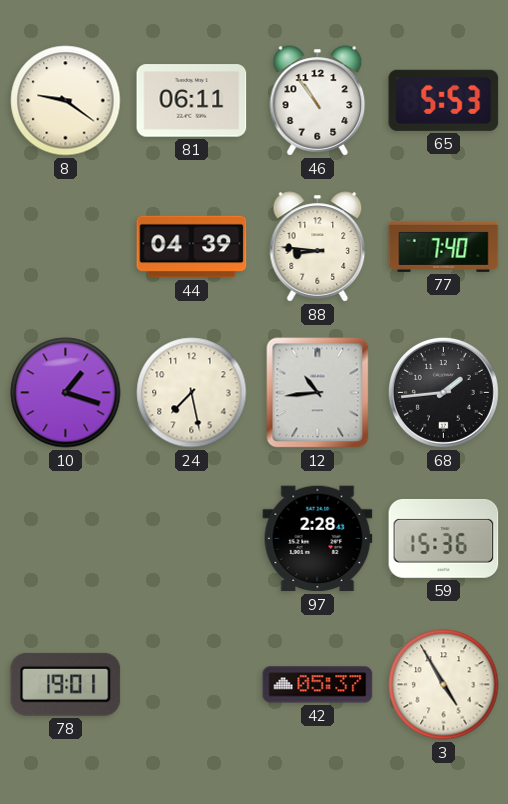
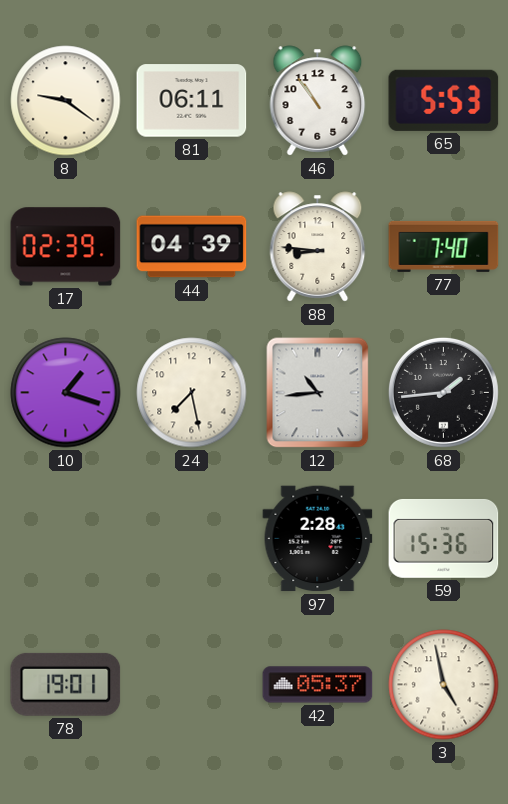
17: none -> 02:39 (66, 247)
3: 4:55 -> 4:58 (444, 685)
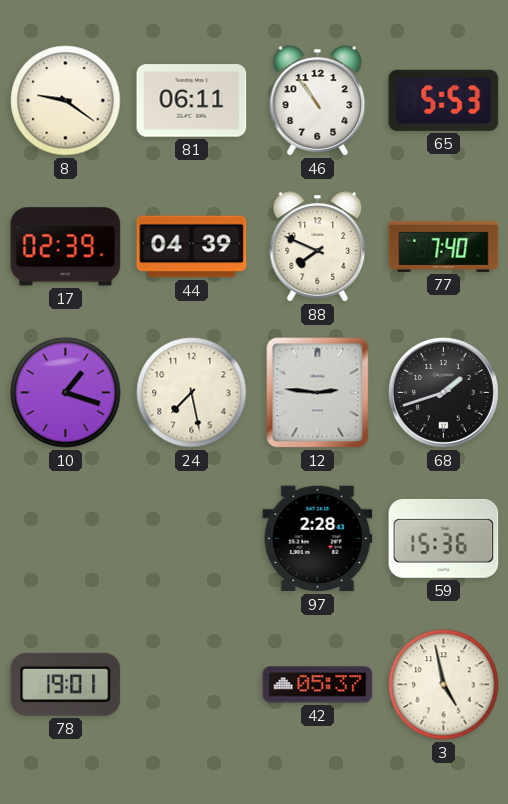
88: 8:46 -> 7:49 (318, 247)
12: 10:44 -> 2:46 (318, 393)
68: 1:44 -> 1:42 (443, 392)
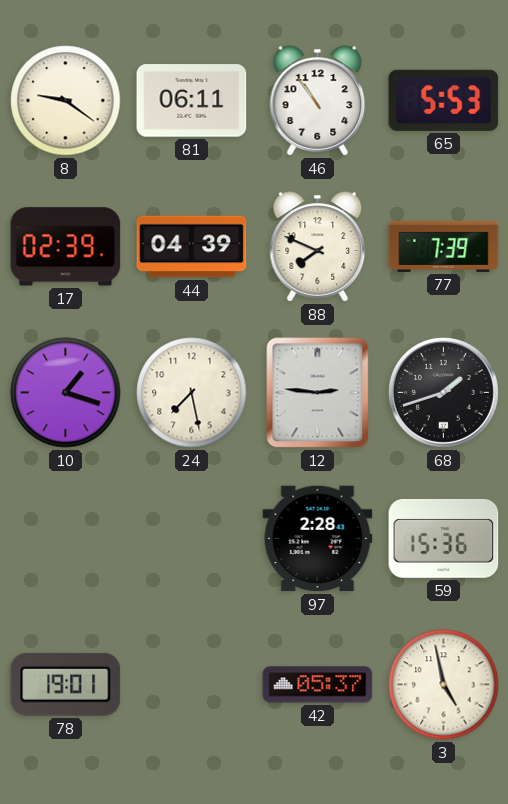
77: 7:40 -> 7:39 (444, 246)
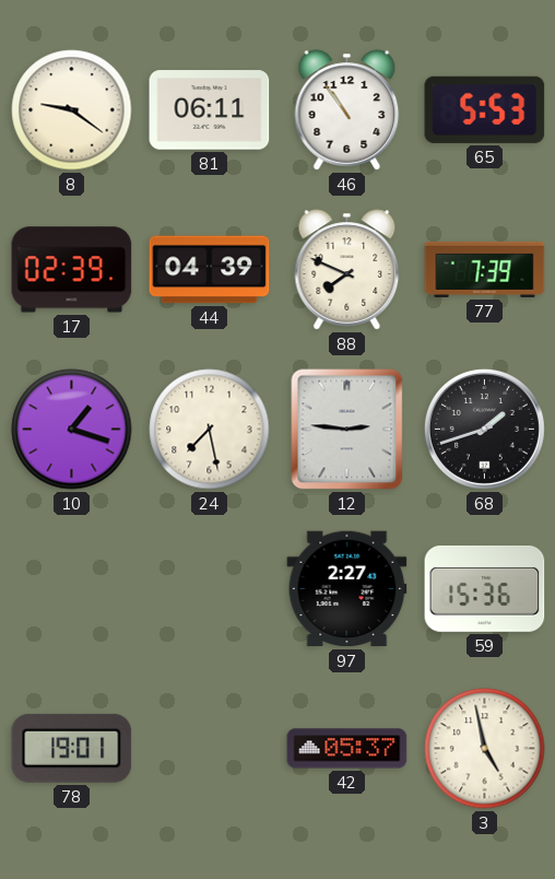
97: 2:28 -> 2:27 (347, 589)
